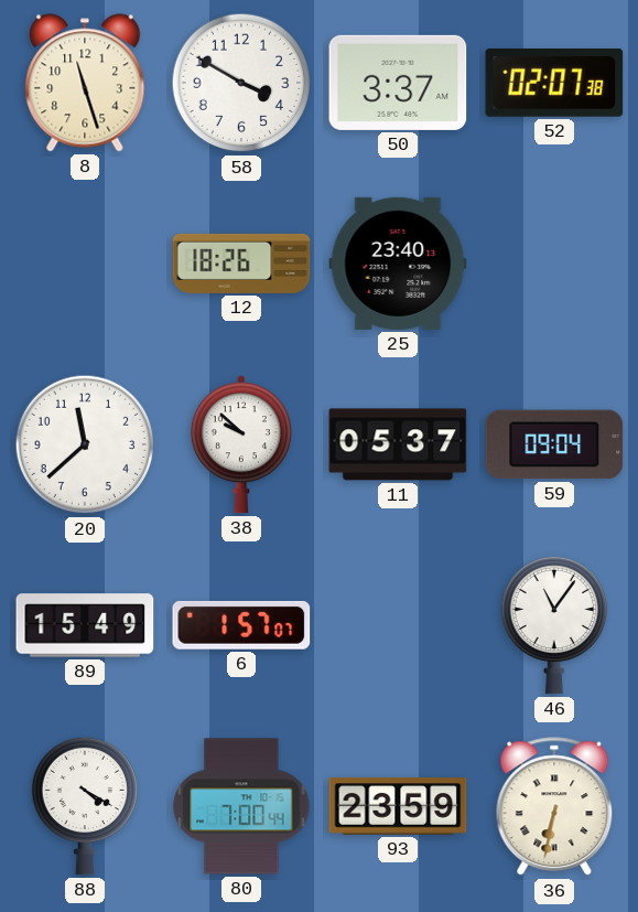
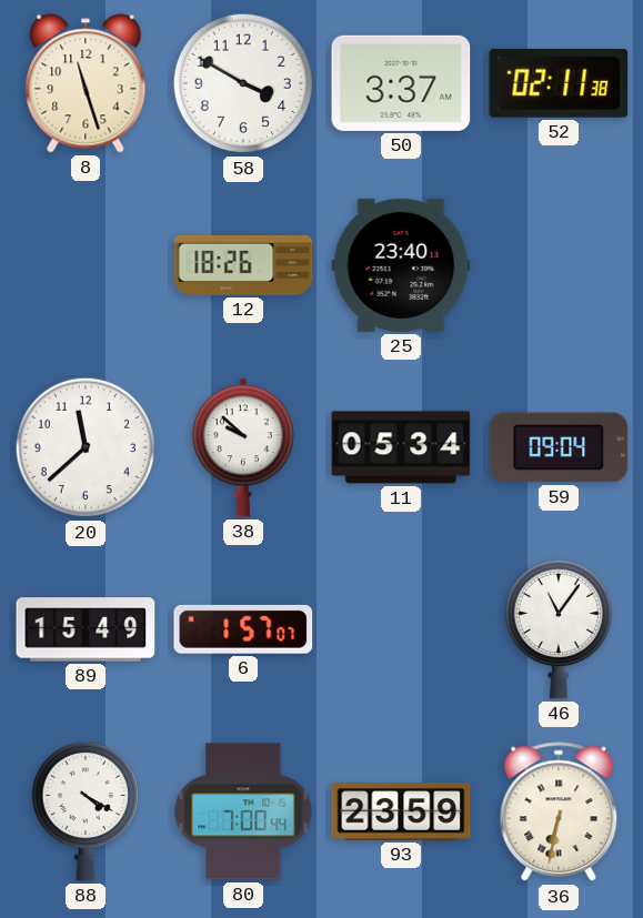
52: 02:07 -> 02:11 (559, 84)
11: 05:37 -> 05:34 (401, 447)
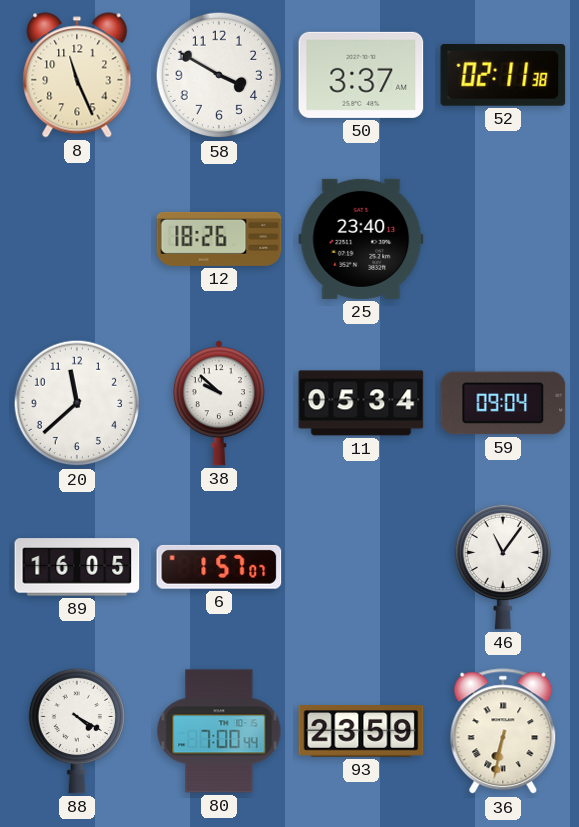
8: 11:27 -> 11:26 (77, 75)
89: 15:49 -> 16:05 (77, 567)
